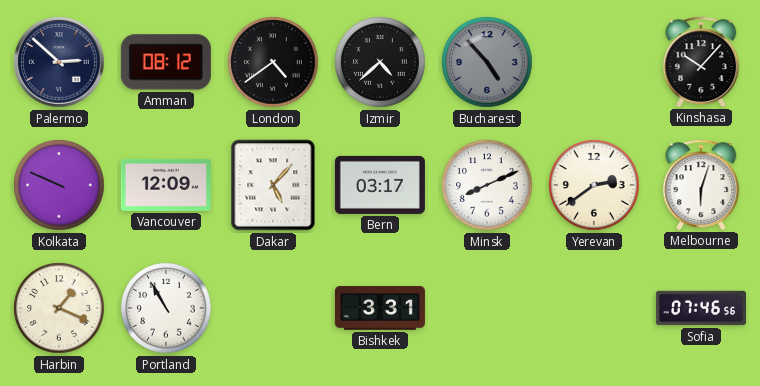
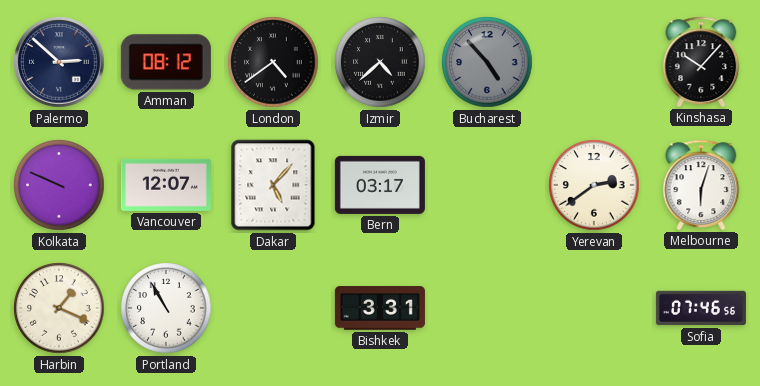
Vancouver: 12:09 -> 12:07 (166, 185)
Minsk: 8:11 -> none (487, 185)
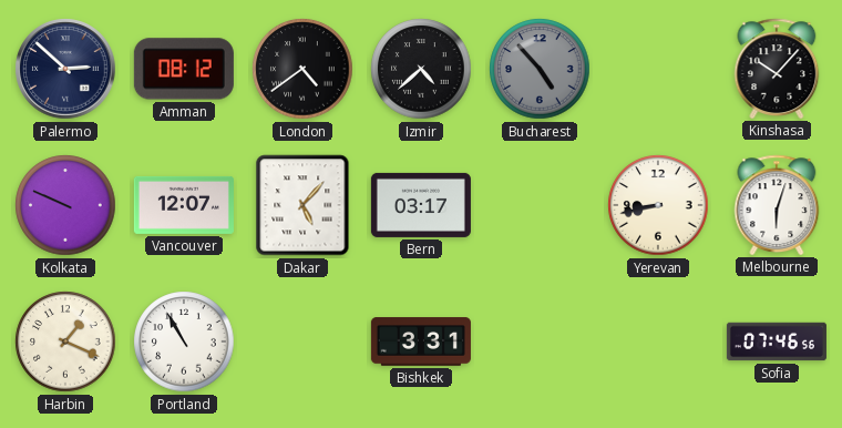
Yerevan: 2:39 -> 8:43 (658, 205)
